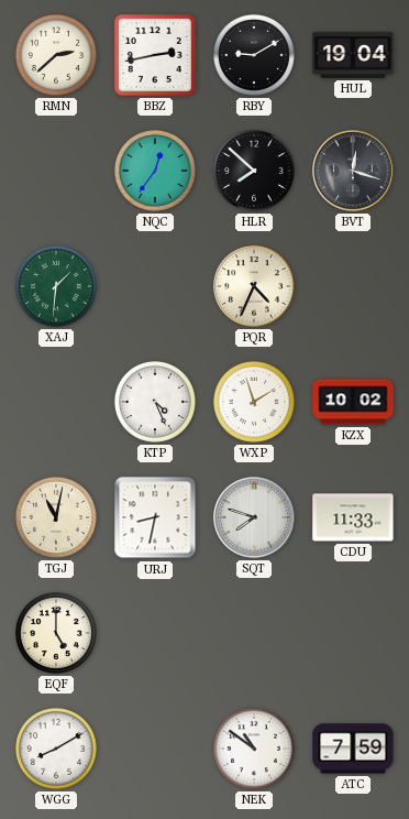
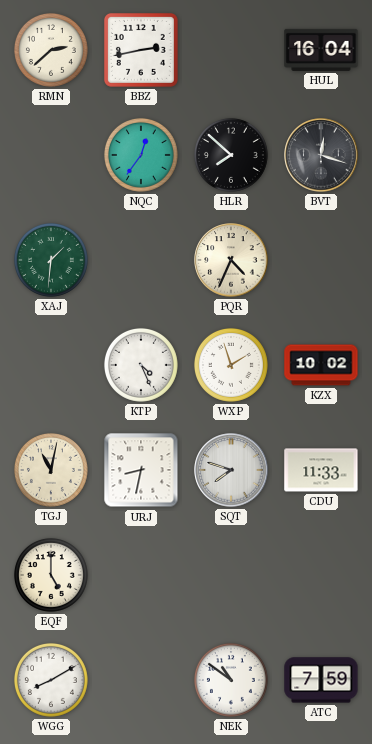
RBY: 9:10 -> none (254, 55)
HUL: 19:04 -> 16:04 (321, 50)
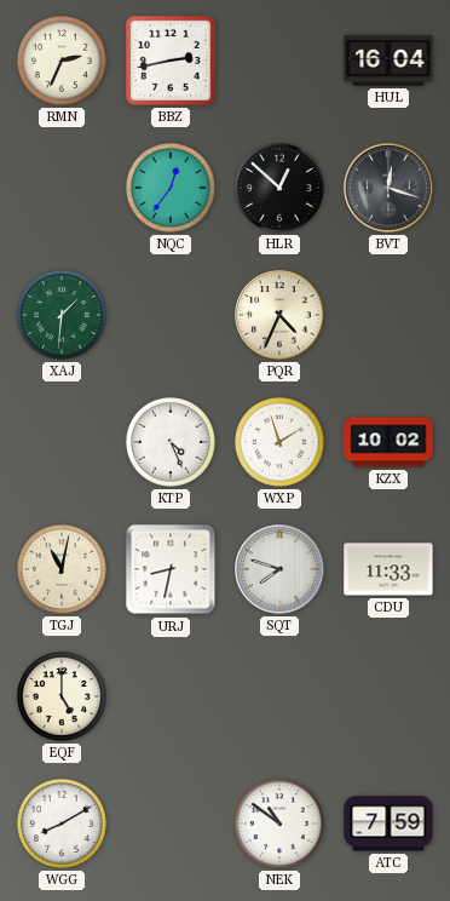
RMN: 2:38 -> 2:34 (62, 61)
HLR: 7:52 -> 12:52 (279, 188)
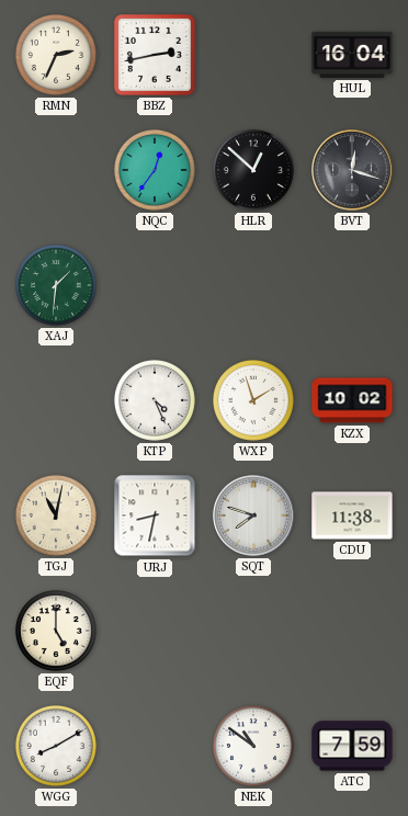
PQR: 4:34 -> none (279, 315)
CDU: 11:33 -> 11:38 (352, 515)
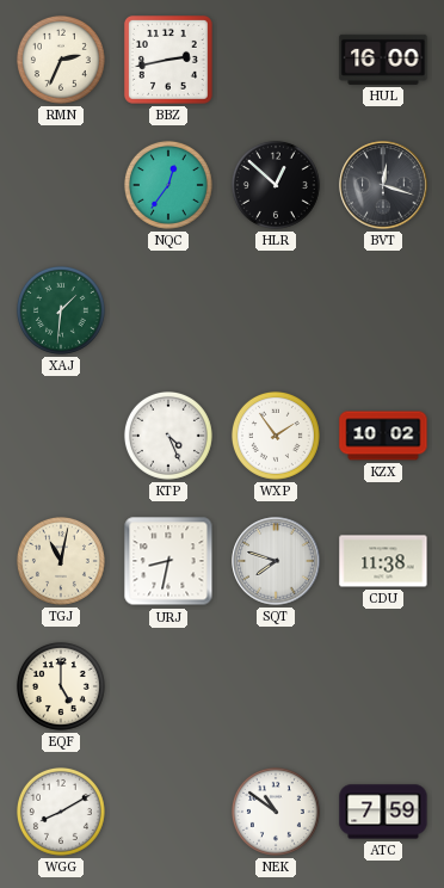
HUL: 16:04 -> 16:00 (383, 60)
WXP: 1:57 -> 1:54 (276, 436)
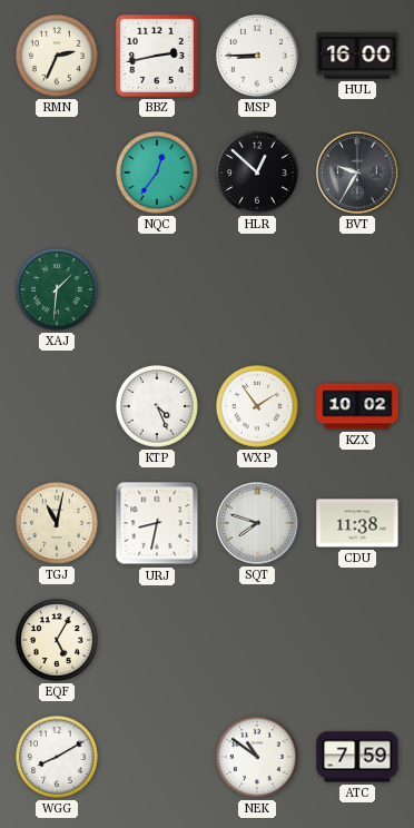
MSP: none -> 8:45 (257, 56)
BVT: 12:18 -> 9:35 (357, 172)
EQF: 5:00 -> 5:05 (57, 640)
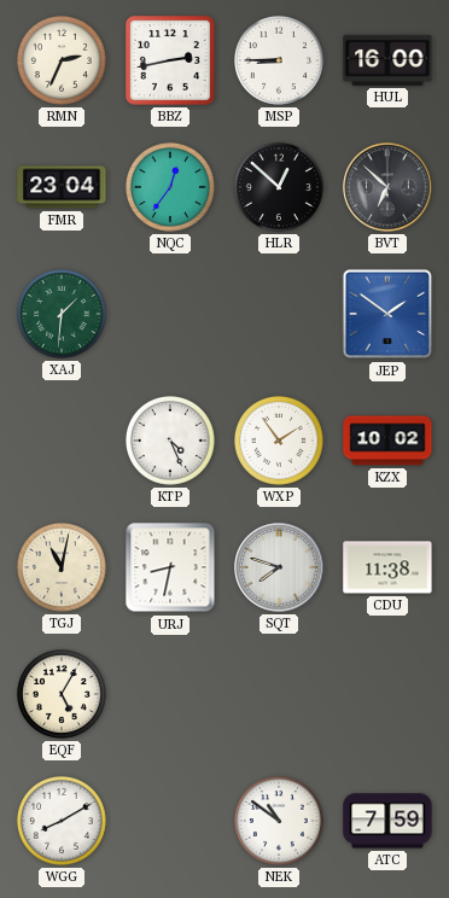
FMR: none -> 23:04 (62, 187)
BVT: 9:35 -> 6:52 (387, 187)
JEP: none -> 1:51 (387, 314)
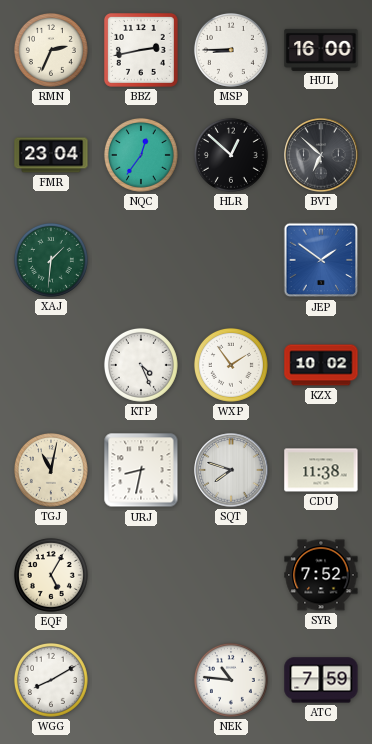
SYR: none -> 7:52 (321, 575)
NEK: 10:51 -> 10:46 (231, 680)
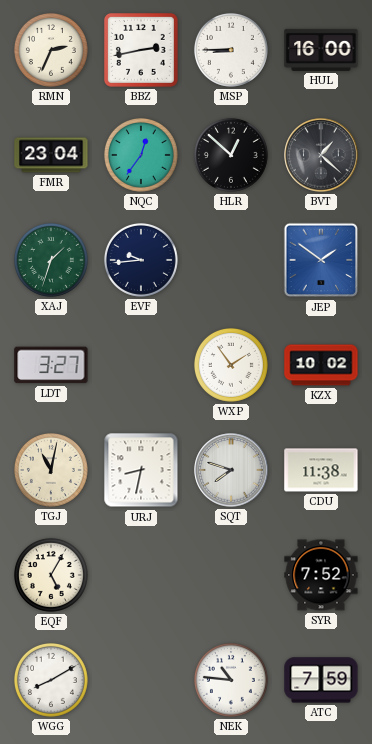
BVT: 6:52 -> 1:22 (321, 155)
XAJ: 1:31 -> 1:33 (51, 260)
EVF: none -> 9:44 (141, 260)
LDT: none -> 3:27 (51, 365)
KTP: 4:26 -> none (141, 365)
